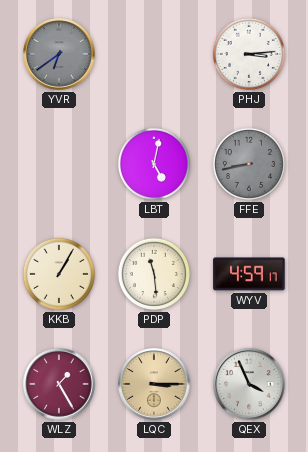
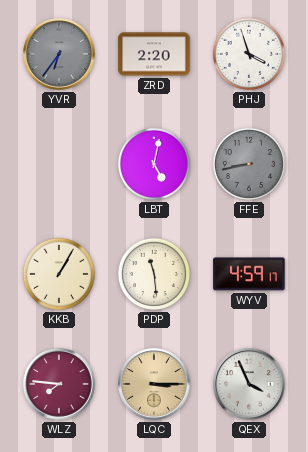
YVR: 6:39 -> 6:36 (59, 54)
ZRD: none -> 2:20 (154, 54)
PHJ: 3:14 -> 3:57 (249, 54)
WLZ: 1:25 -> 7:46 (59, 384)
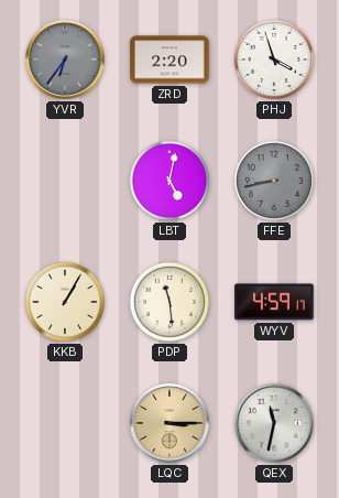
WLZ: 7:46 -> none (59, 384)
QEX: 3:56 -> 11:32 (274, 423)
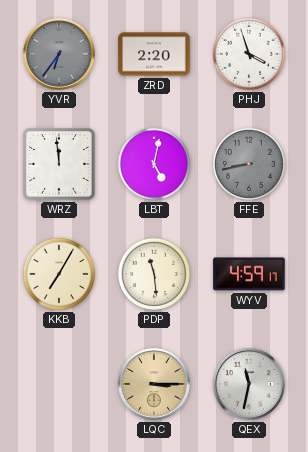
WRZ: none -> 11:59 (59, 164)
KKB: 1:05 -> 7:05 (59, 274)
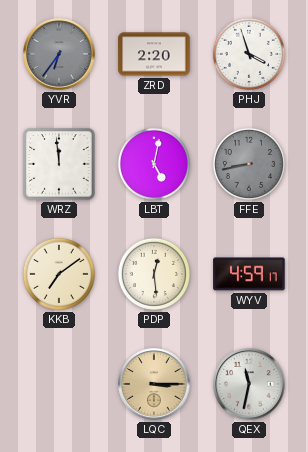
KKB: 7:05 -> 7:09 (59, 274)
PDP: 11:29 -> 12:29 (154, 274)
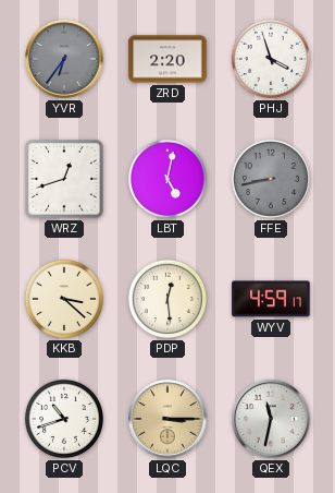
WRZ: 11:59 -> 12:42 (64, 179)
KKB: 7:09 -> 3:22 (64, 299)
PCV: none -> 10:42 (64, 419)
